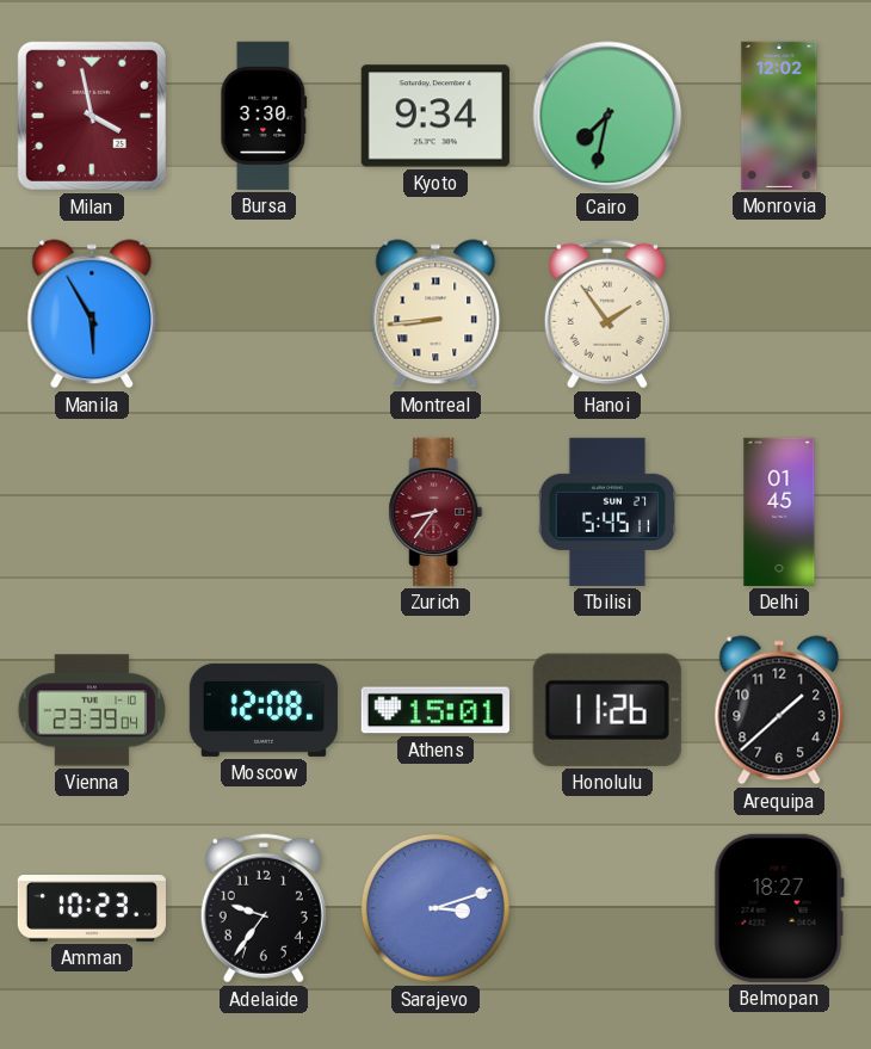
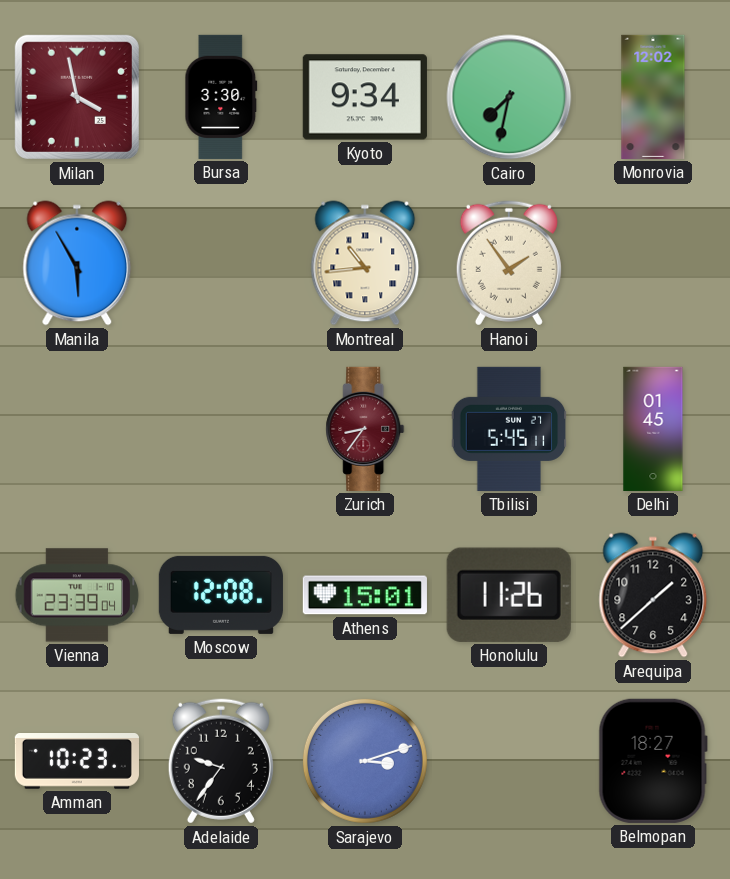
Montreal: 8:44 -> 10:44 (365, 263)
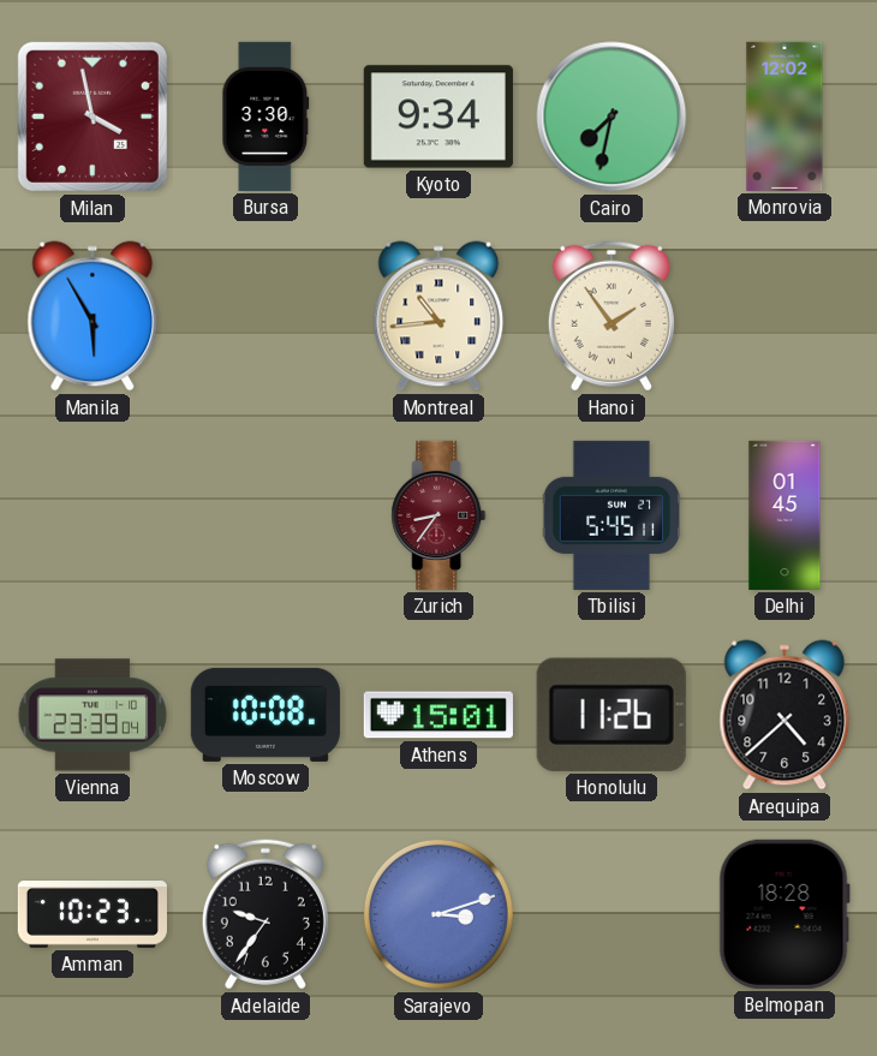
Moscow: 12:08 -> 10:08 (266, 715)
Arequipa: 1:38 -> 4:38 (784, 715)
Belmopan: 18:27 -> 18:28 (784, 914)
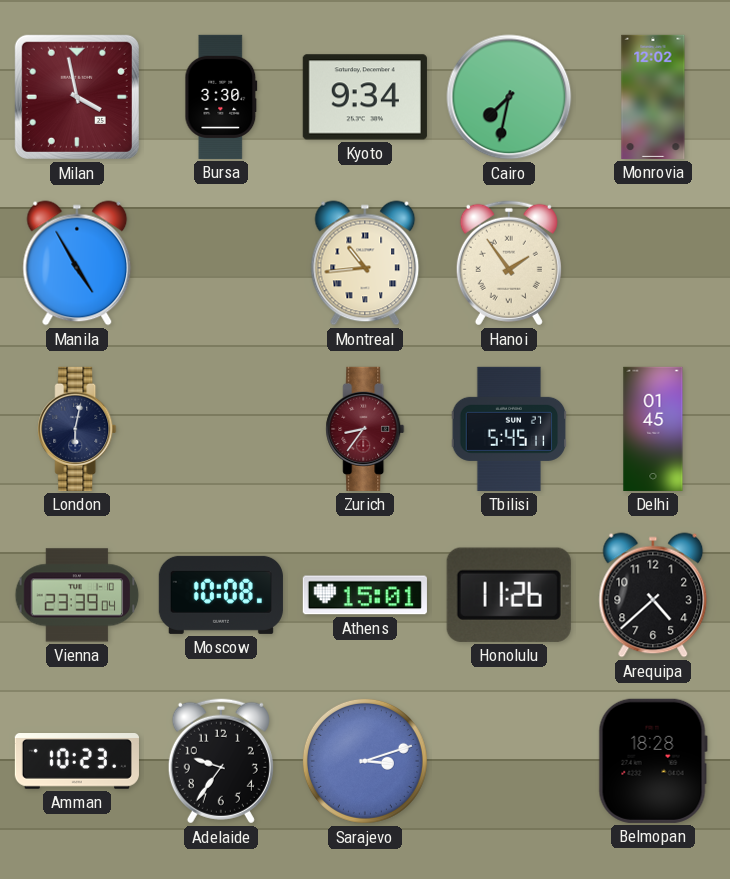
Manila: 5:55 -> 4:55 (77, 263)
London: none -> 6:02 (77, 429)
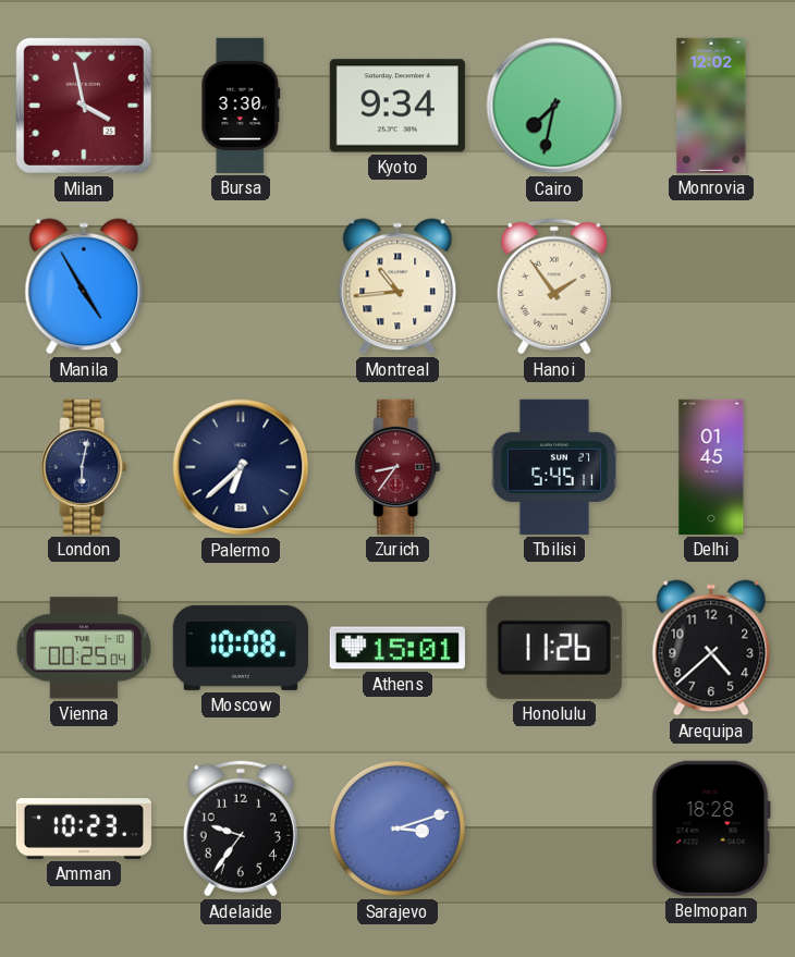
Palermo: none -> 6:38 (241, 467)
Vienna: 23:39 -> 00:25 (84, 648)
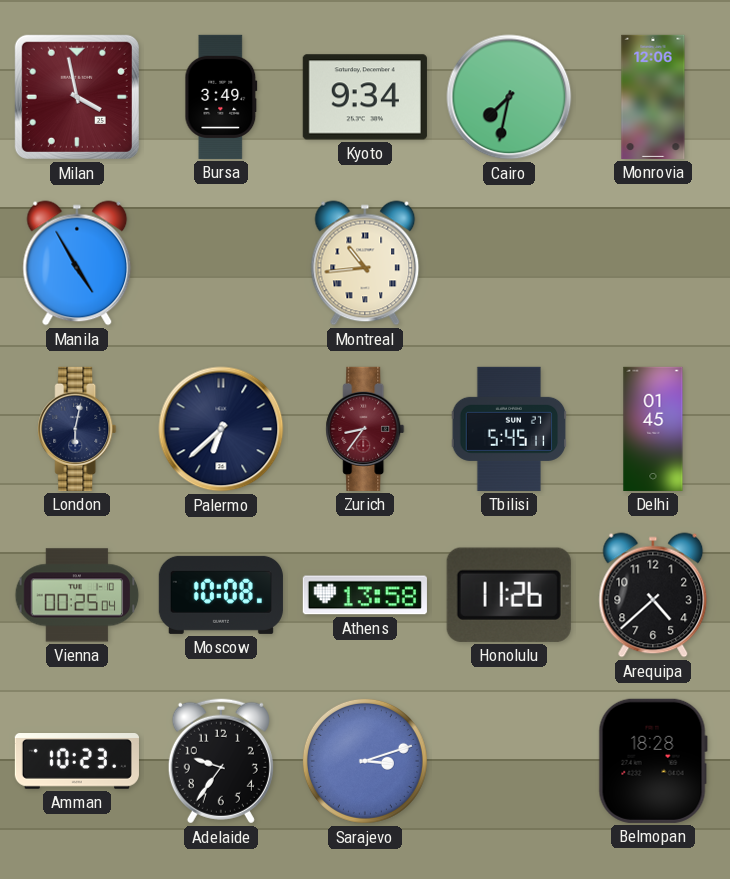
Bursa: 3:30 -> 3:49 (221, 97)
Monrovia: 12:02 -> 12:06 (653, 97)
Hanoi: 1:54 -> none (554, 286)
Athens: 15:01 -> 13:58 (365, 595)
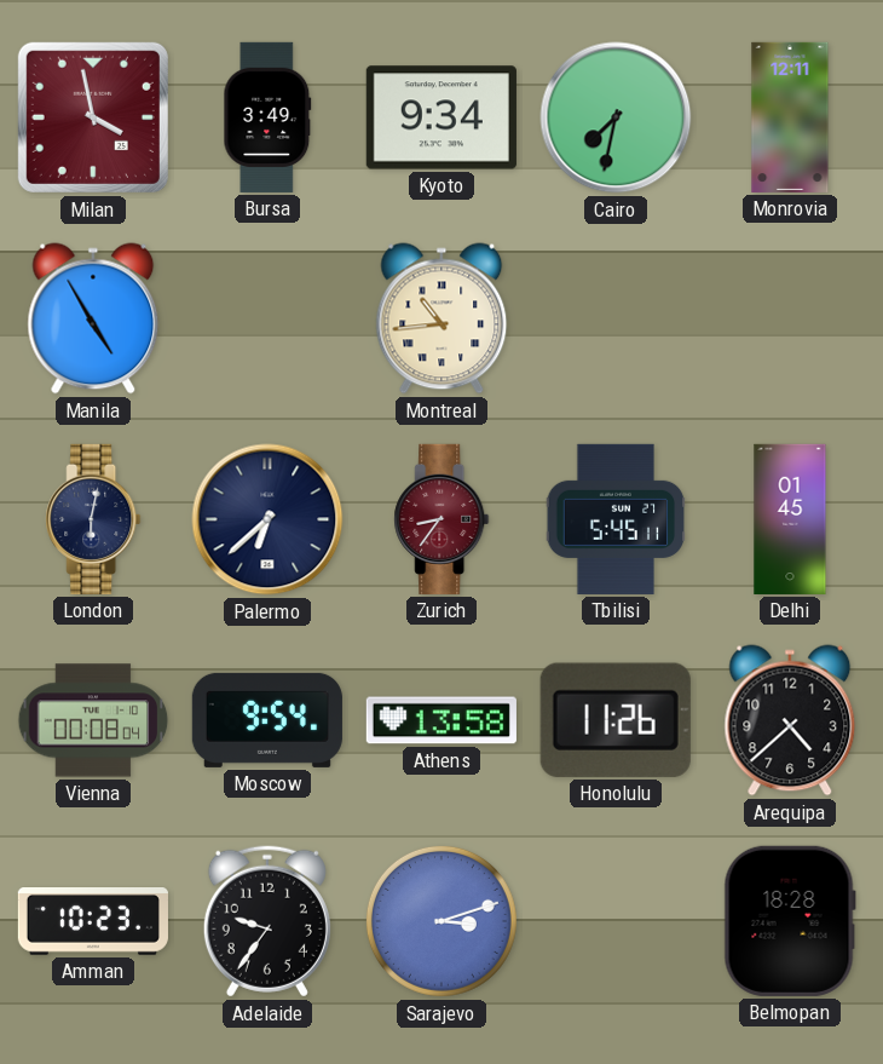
Monrovia: 12:06 -> 12:11 (790, 117)
Vienna: 00:25 -> 00:08 (93, 720)
Moscow: 10:08 -> 9:54 (267, 720)
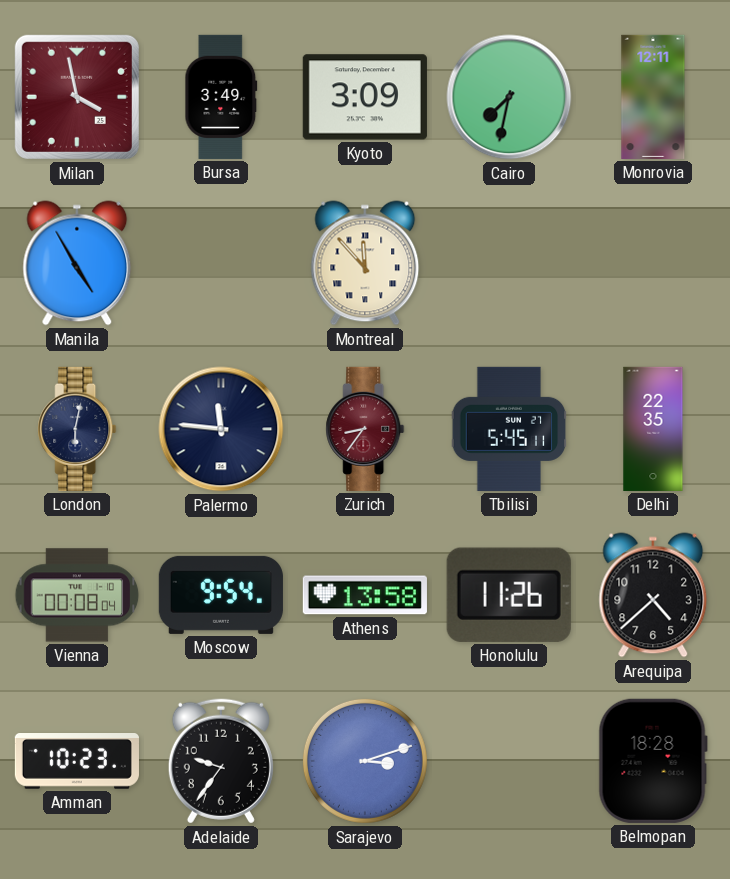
Kyoto: 9:34 -> 3:09 (365, 97)
Montreal: 10:44 -> 11:53 (365, 263)
Palermo: 6:38 -> 11:46 (221, 429)
Delhi: 01:45 -> 22:35 (653, 429)
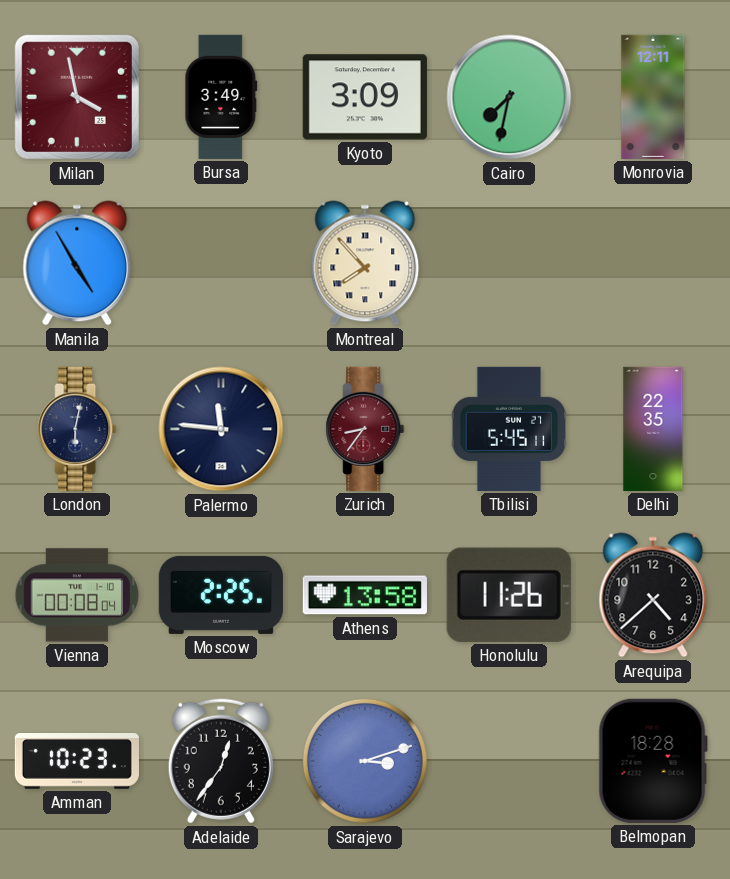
Montreal: 11:53 -> 7:53 (365, 263)
Moscow: 9:54 -> 2:25 (221, 595)
Adelaide: 9:36 -> 12:36 (221, 761)
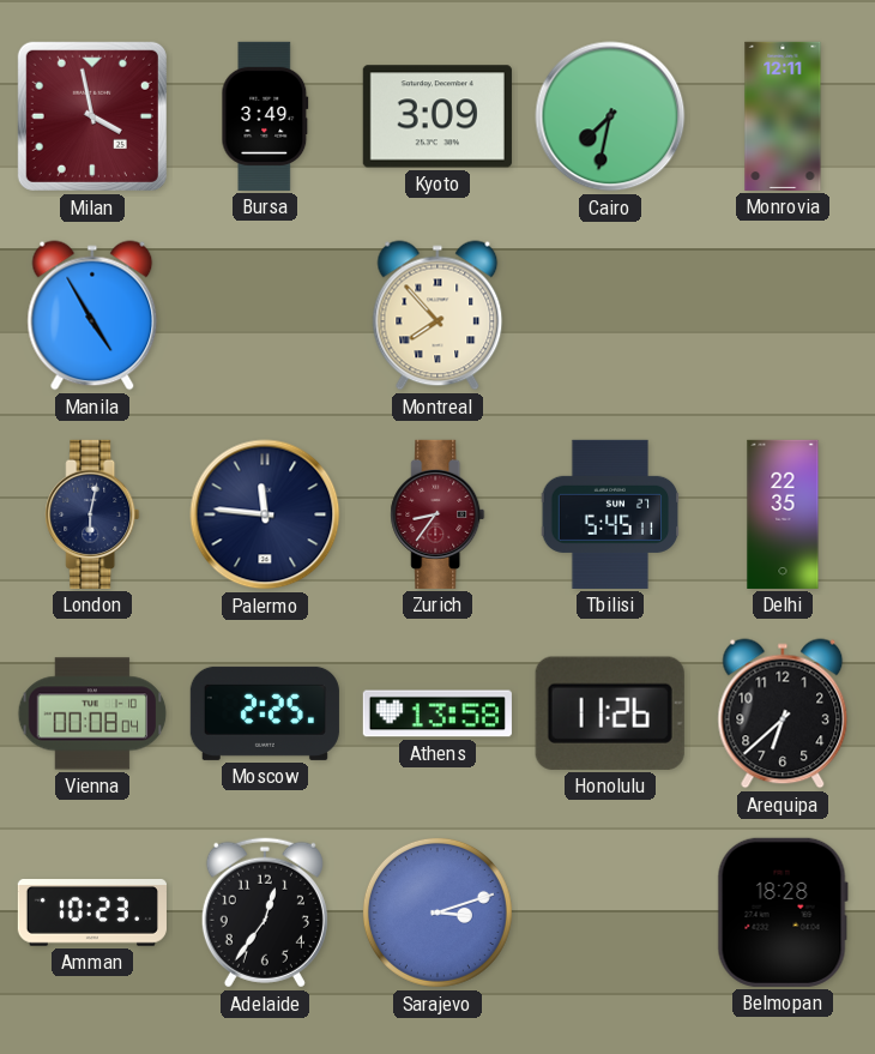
Arequipa: 4:38 -> 6:38 (783, 713)
